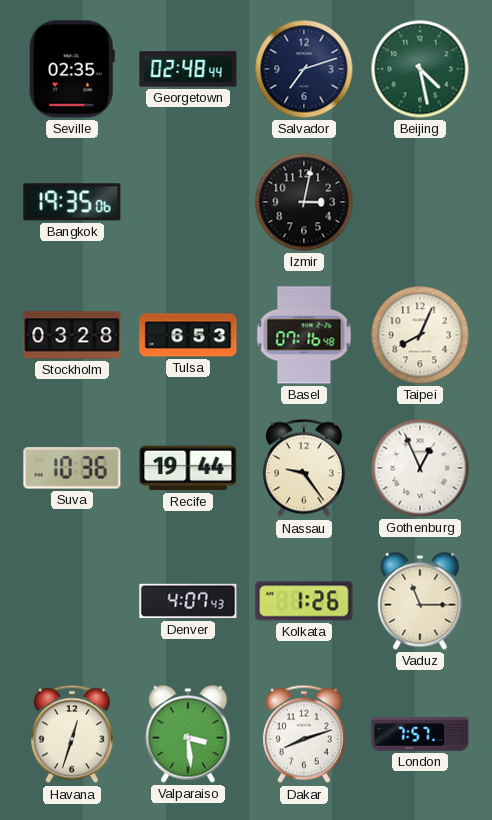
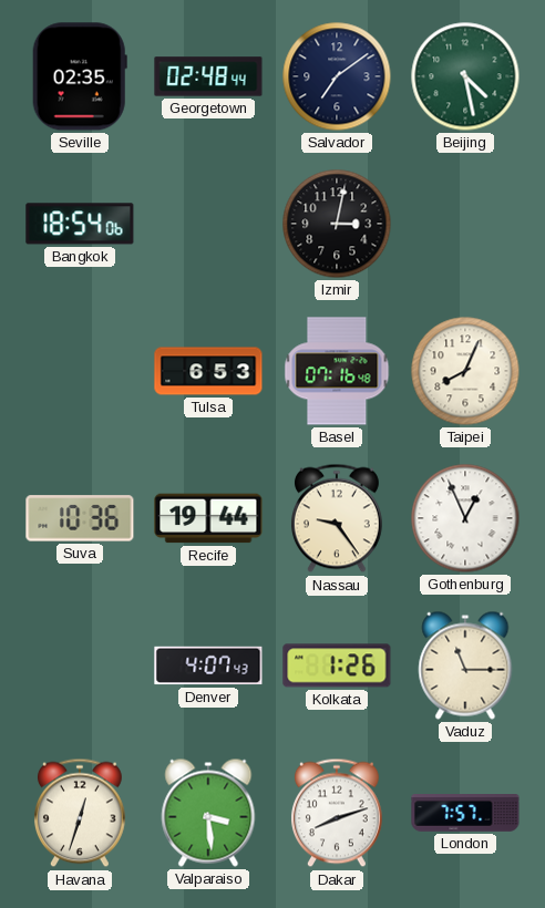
Salvador: 7:12 -> 7:09 (337, 76)
Bangkok: 19:35 -> 18:54 (80, 224)
Stockholm: 03:28 -> none (72, 335)
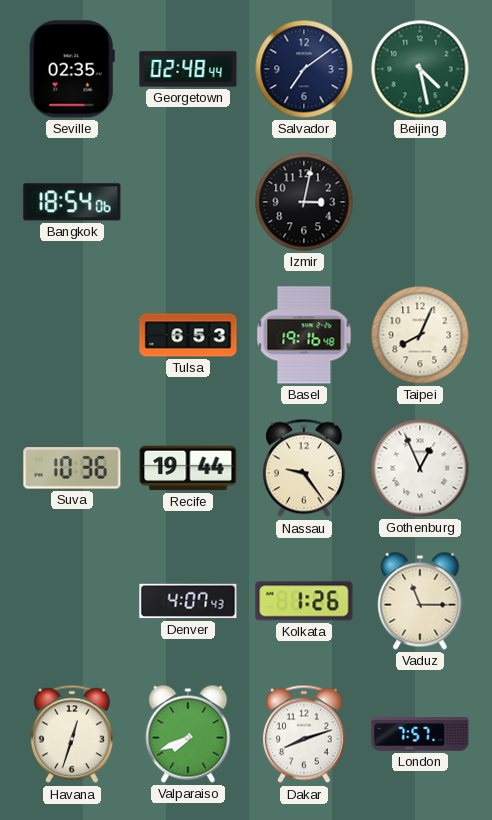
Basel: 07:16 -> 19:16 (304, 335)
Valparaiso: 3:29 -> 7:41 (188, 734)
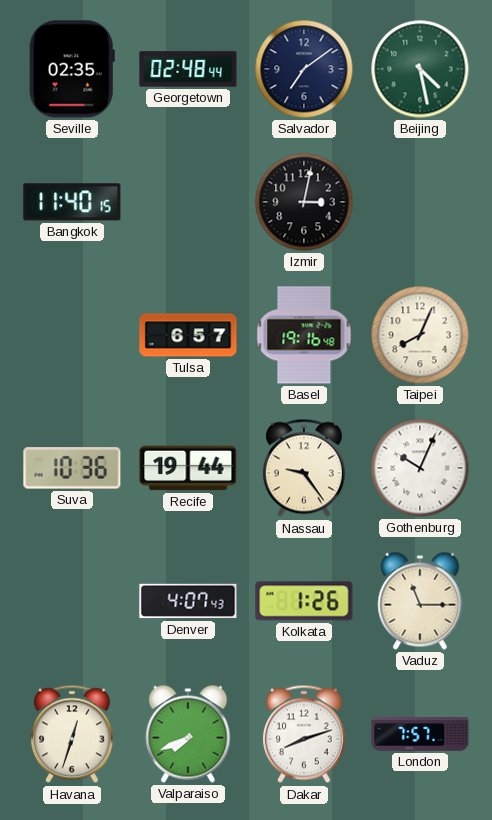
Bangkok: 18:54 -> 11:40 (72, 202)
Tulsa: 6:53 -> 6:57 (188, 335)
Gothenburg: 12:56 -> 10:04 (420, 468)
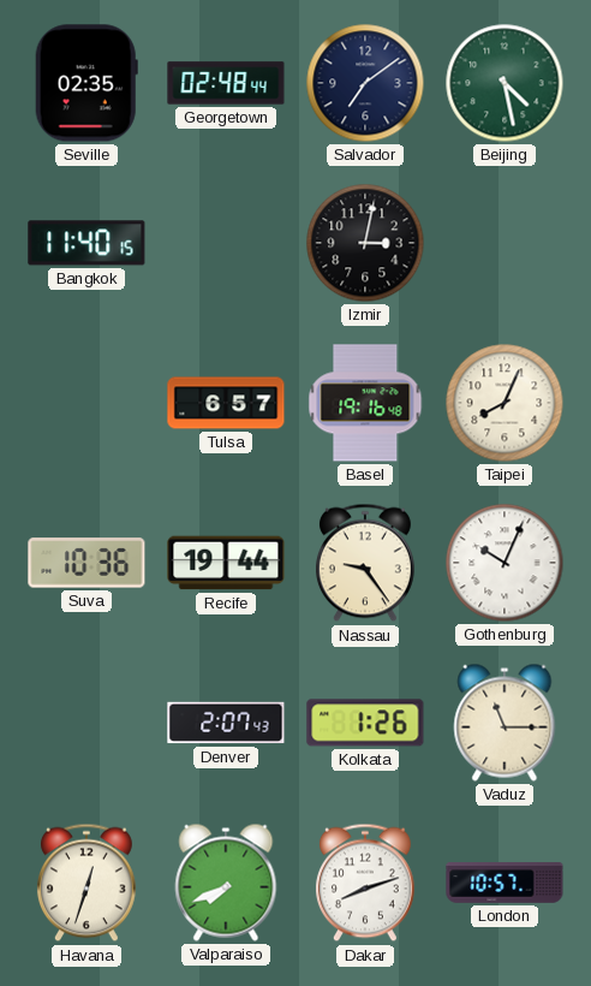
Denver: 4:07 -> 2:07 (226, 723)
London: 7:57 -> 10:57 (505, 884)
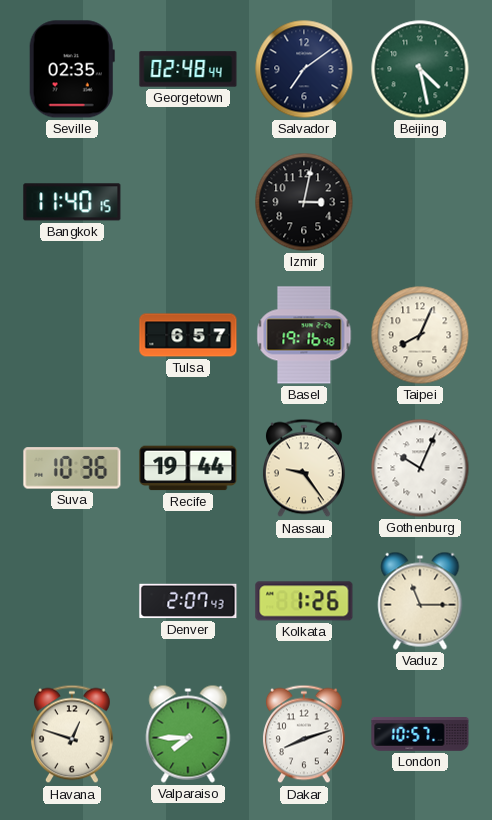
Havana: 12:33 -> 12:48 (72, 734)
Valparaiso: 7:41 -> 7:45 (188, 734)
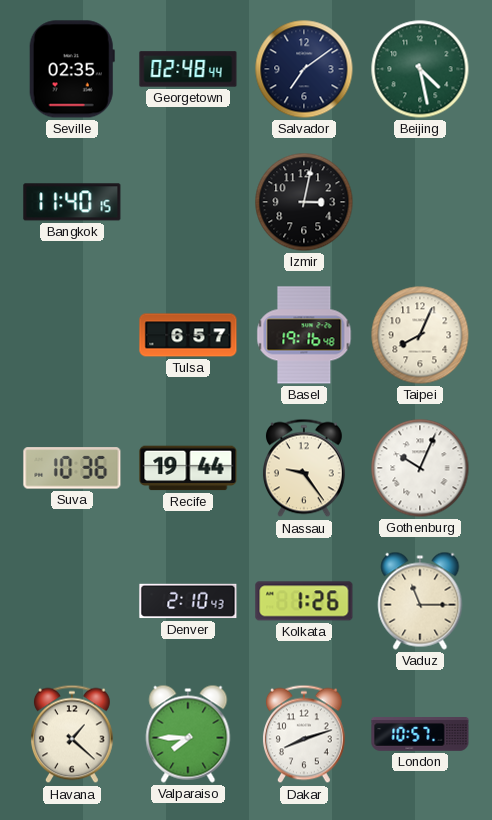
Denver: 2:07 -> 2:10 (188, 601)
Havana: 12:48 -> 1:22 (72, 734)
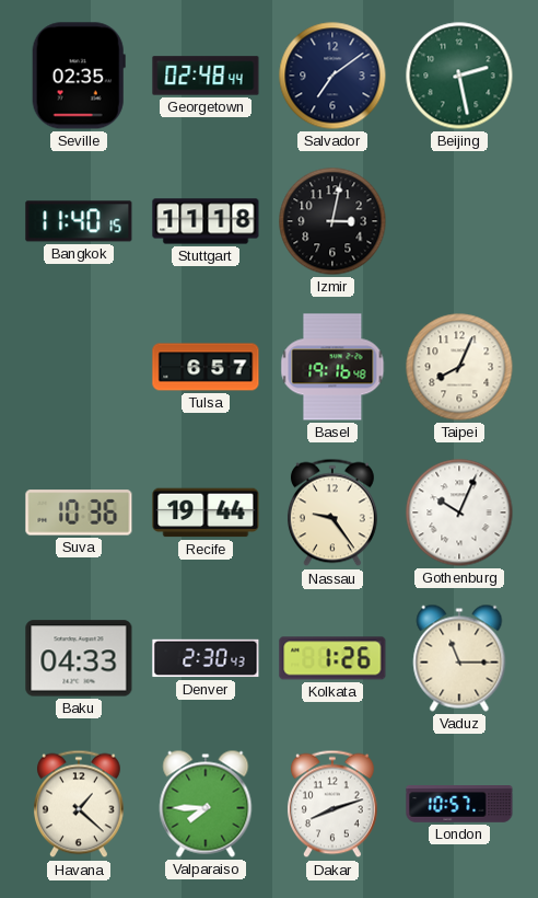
Beijing: 4:28 -> 2:28 (459, 76)
Stuttgart: none -> 11:18 (206, 221)
Baku: none -> 04:33 (79, 658)
Denver: 2:10 -> 2:30 (206, 658)
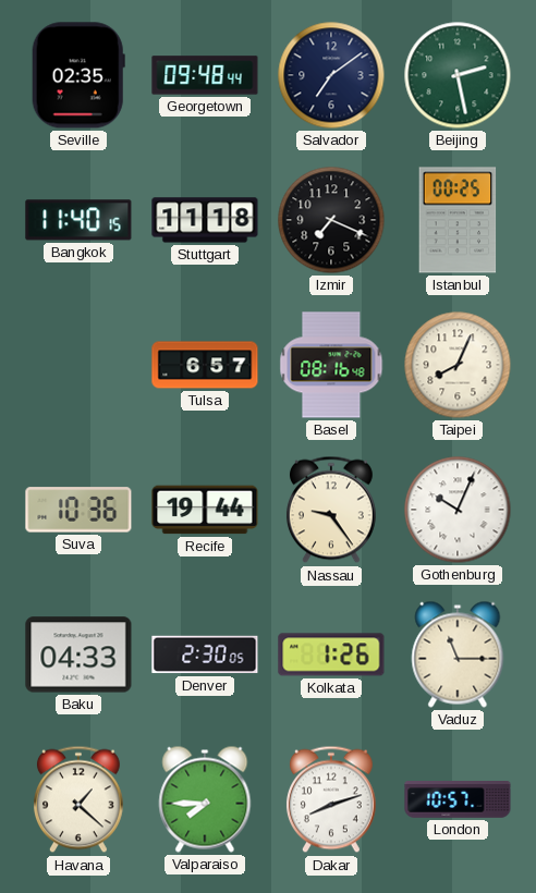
Georgetown: 02:48 -> 09:48 (205, 75)
Izmir: 3:02 -> 7:19 (331, 220)
Istanbul: none -> 00:25 (458, 220)
Basel: 19:16 -> 08:16 (331, 365)
Denver: 2:30:43 -> 2:30:05 (205, 655)
